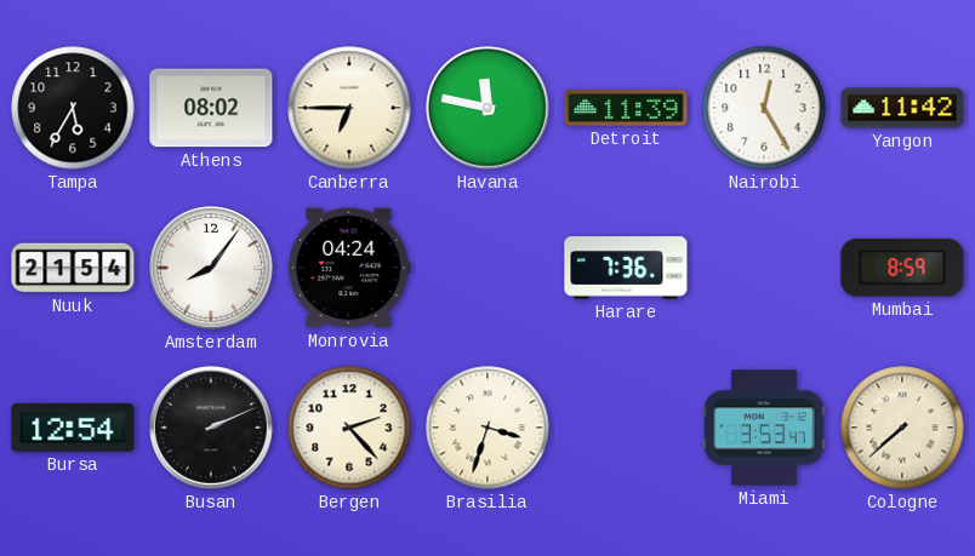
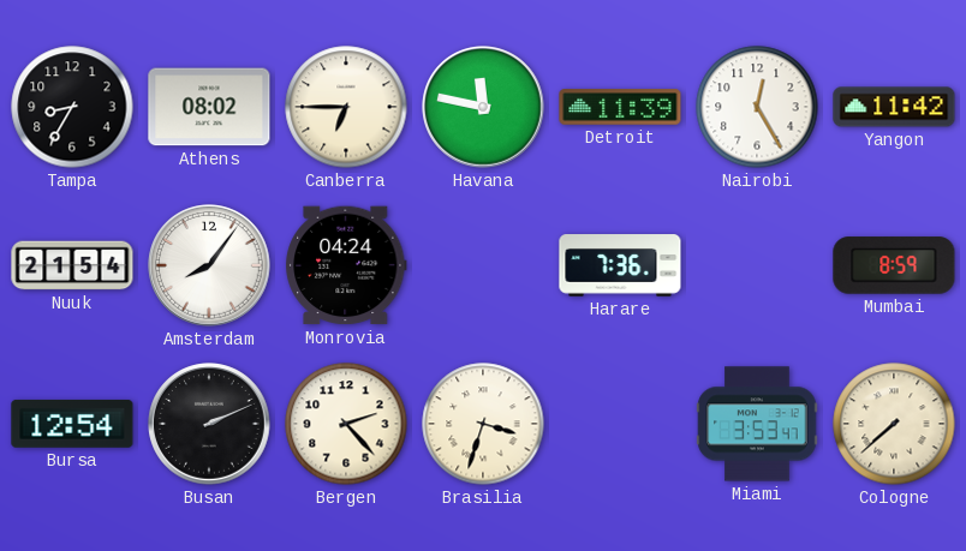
Tampa: 5:35 -> 8:35 (72, 107)
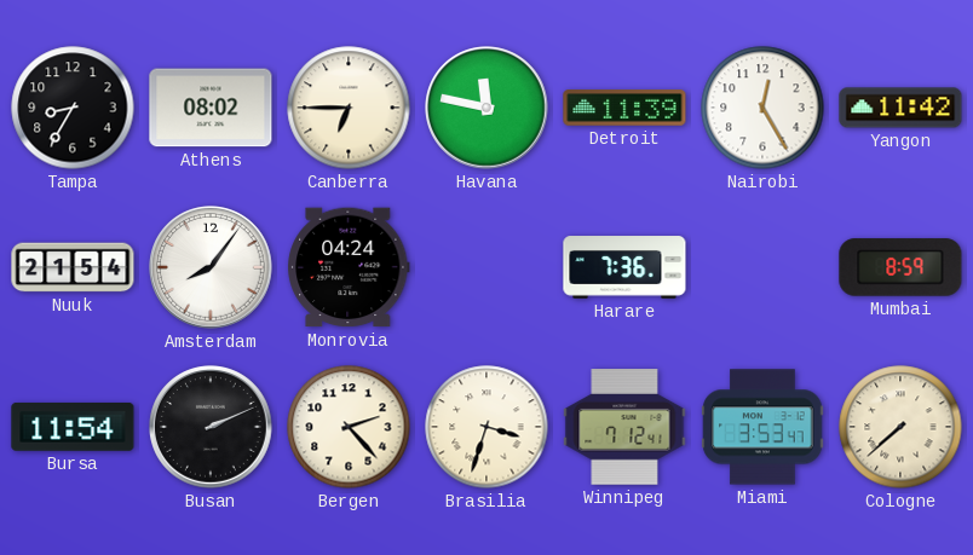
Bursa: 12:54 -> 11:54 (73, 427)
Winnipeg: none -> 7:12 (624, 427)
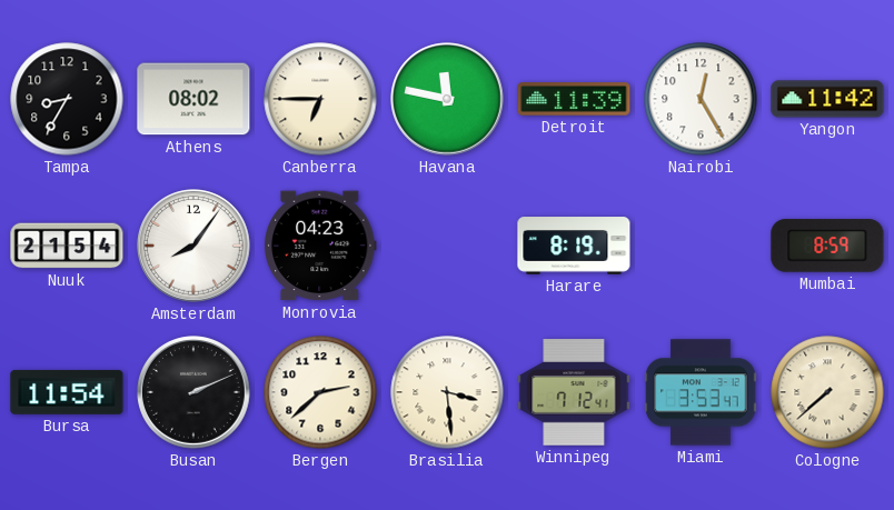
Monrovia: 04:24 -> 04:23 (320, 246)
Harare: 7:36 -> 8:19 (574, 246)
Bergen: 2:23 -> 2:38 (320, 392)
Brasilia: 3:33 -> 3:29 (447, 392)
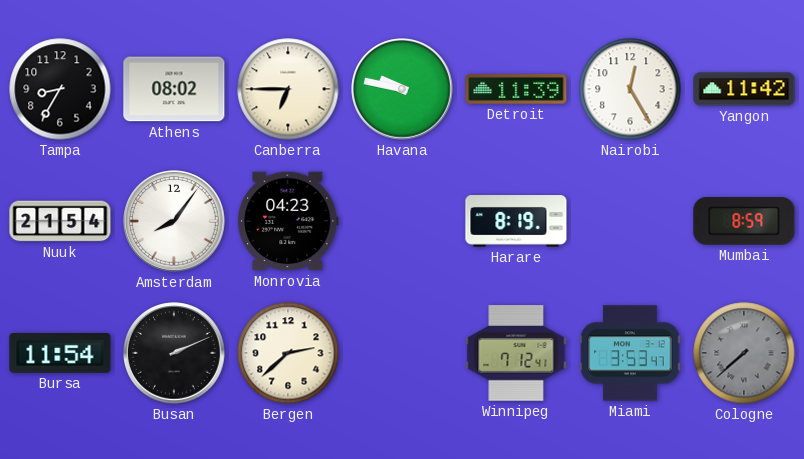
Havana: 11:47 -> 9:47 (402, 89)
Brasilia: 3:29 -> none (447, 392)
Cologne dial: cream -> grey (744, 353)
